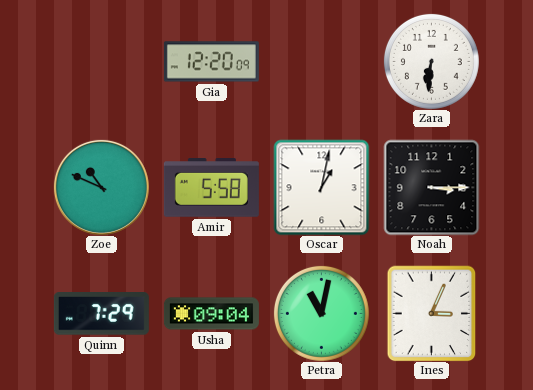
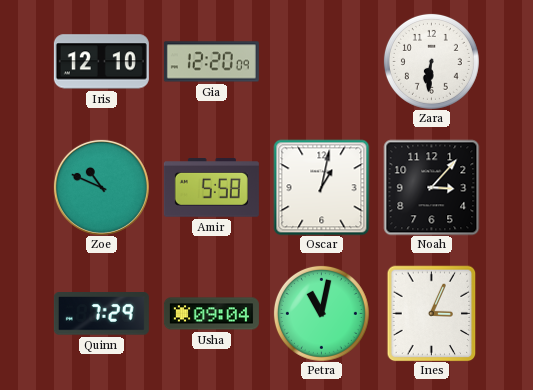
Iris: none -> 12:10 (101, 62)
Noah: 3:15 -> 3:07 (431, 187)
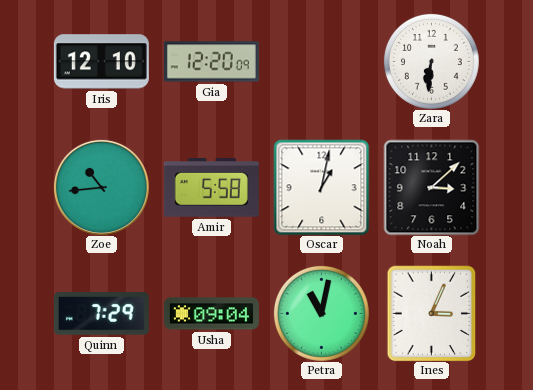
Zoe: 10:49 -> 10:44 (101, 187)
Noah: 3:07 -> 3:08 (431, 187)
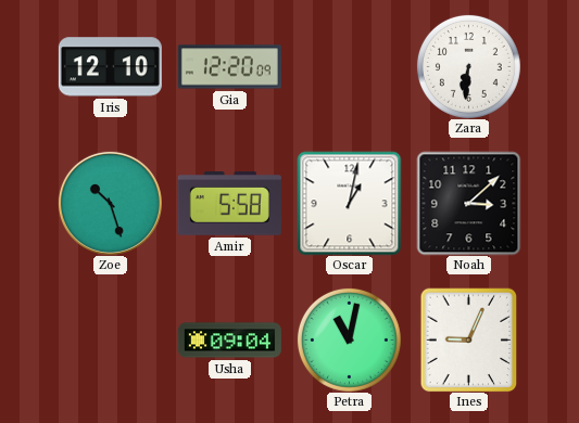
Zoe: 10:44 -> 10:27 (110, 203)
Quinn: 7:29 -> none (101, 314)
Ines: 3:04 -> 9:04 (469, 339)
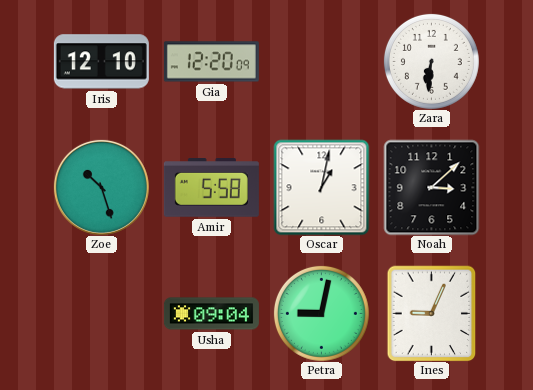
Petra: 11:02 -> 9:02 (321, 313)
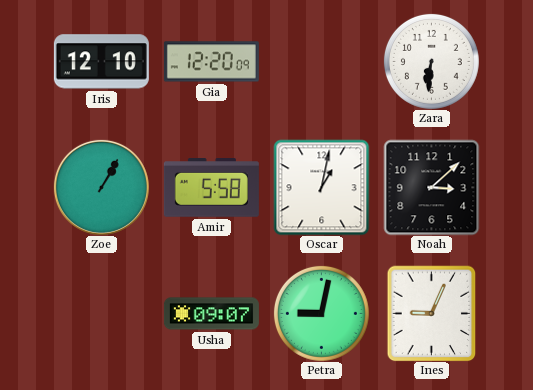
Zoe: 10:27 -> 1:05 (101, 187)
Usha: 09:04 -> 09:07 (211, 314)
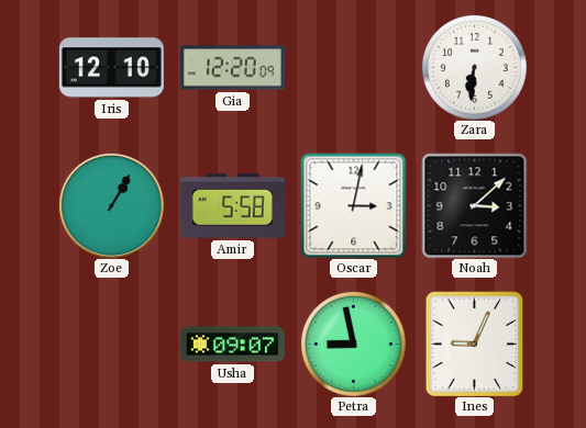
Oscar: 1:02 -> 3:02 (353, 205)
Petra: 9:02 -> 8:58 (353, 343)
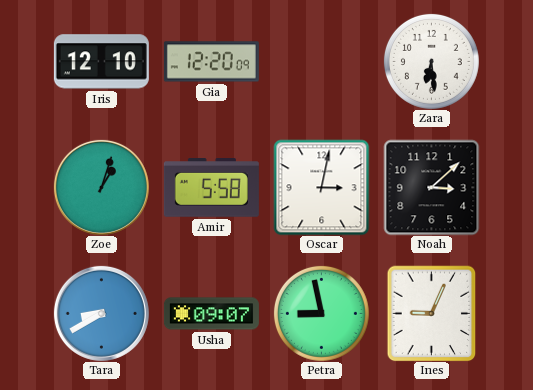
Zara: 6:31 -> 6:29 (431, 61)
Zoe: 1:05 -> 1:03 (101, 187)
Tara: none -> 8:40 (101, 313)
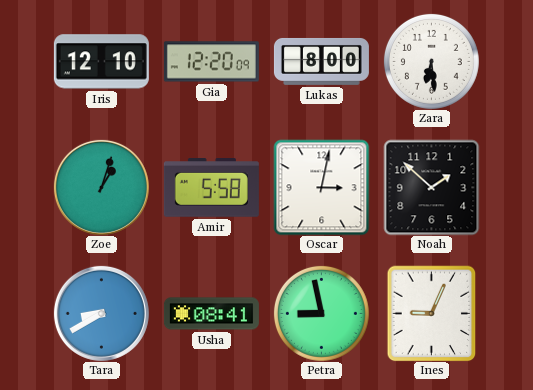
Lukas: none -> 8:00 (321, 61)
Noah: 3:08 -> 1:52 (431, 187)
Usha: 09:07 -> 08:41 (211, 314)
